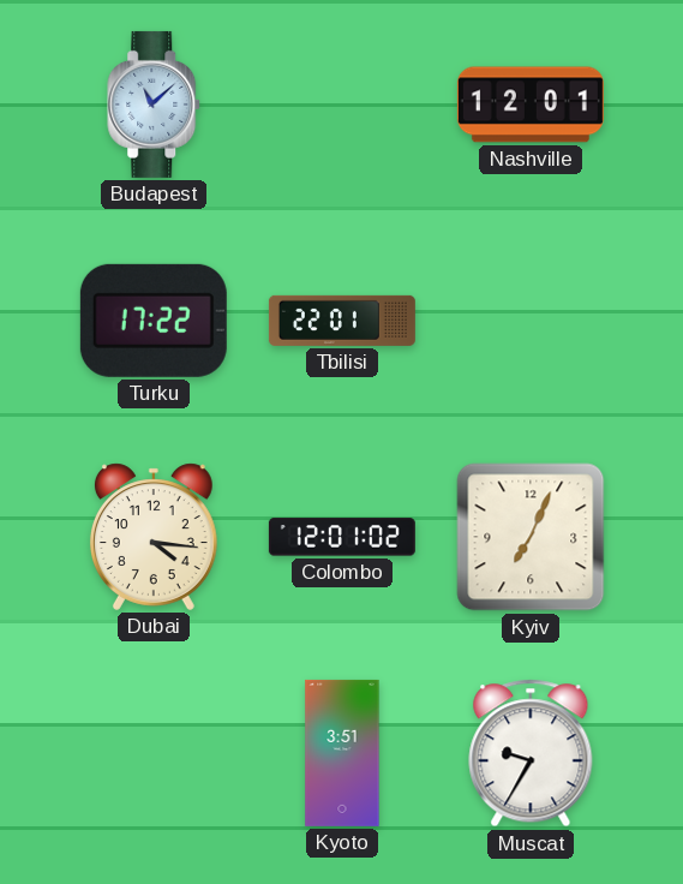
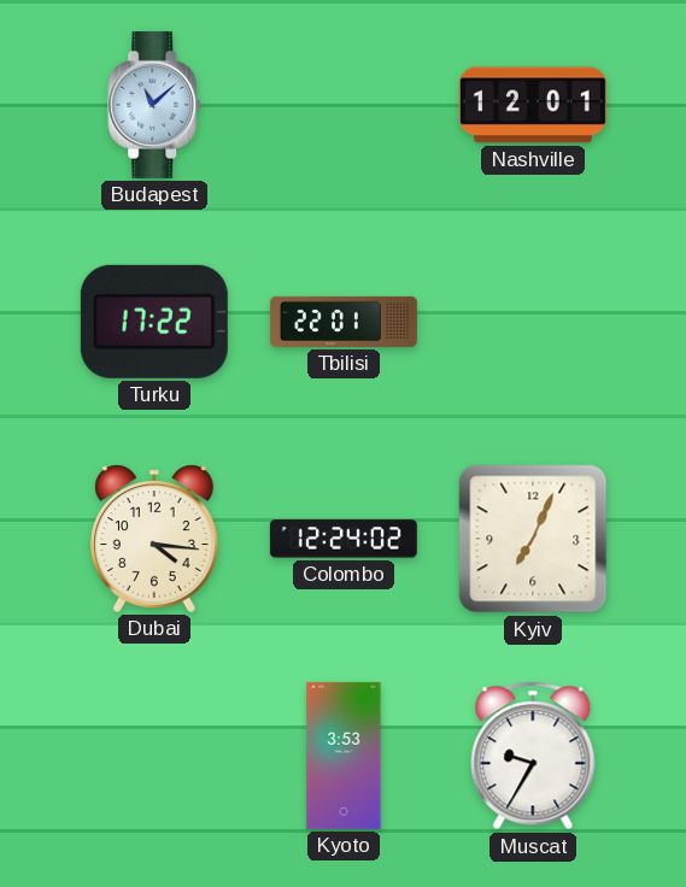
Colombo: 12:01 -> 12:24 (344, 539)
Kyoto: 3:51 -> 3:53 (344, 756)
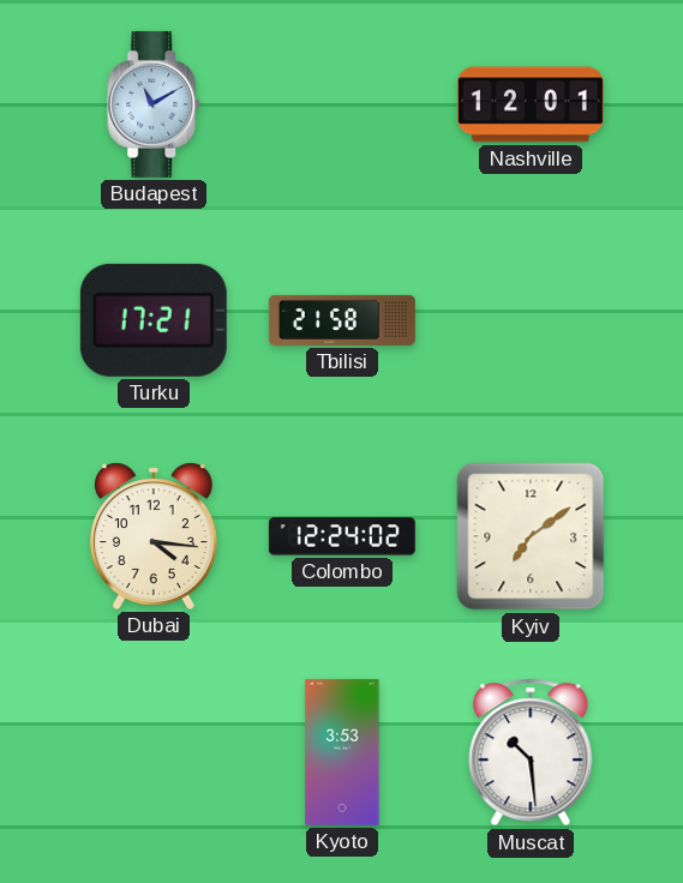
Budapest: 11:08 -> 11:10 (155, 104)
Turku: 17:22 -> 17:21 (154, 320)
Tbilisi: 22:01 -> 21:58 (342, 320)
Kyiv: 7:04 -> 7:09 (531, 536)
Muscat: 9:35 -> 10:29 (531, 752)
